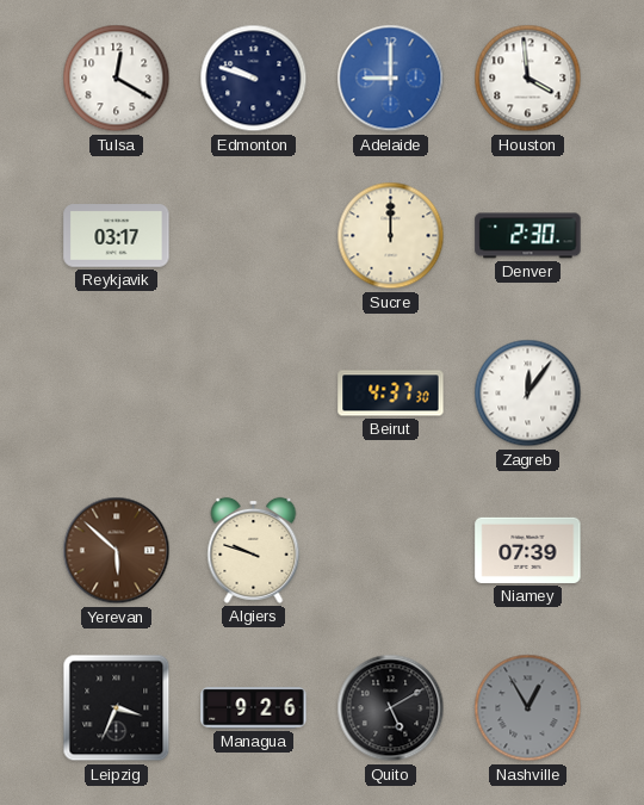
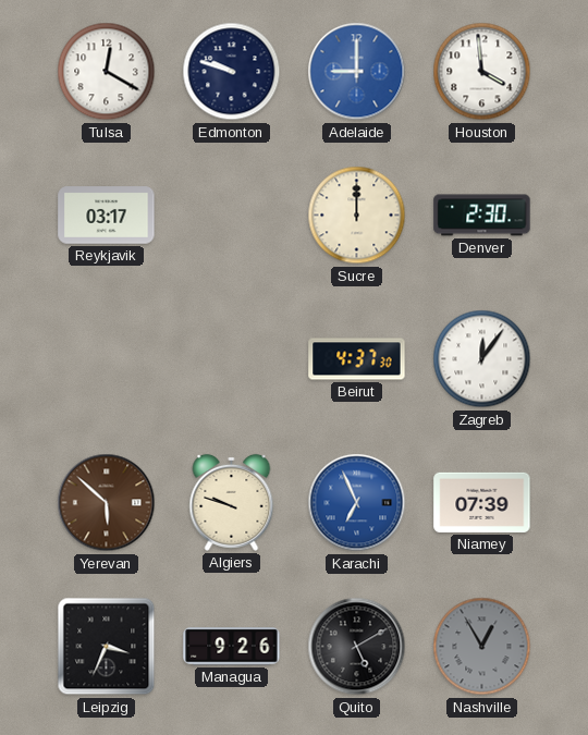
Karachi: none -> 6:56 (357, 503)
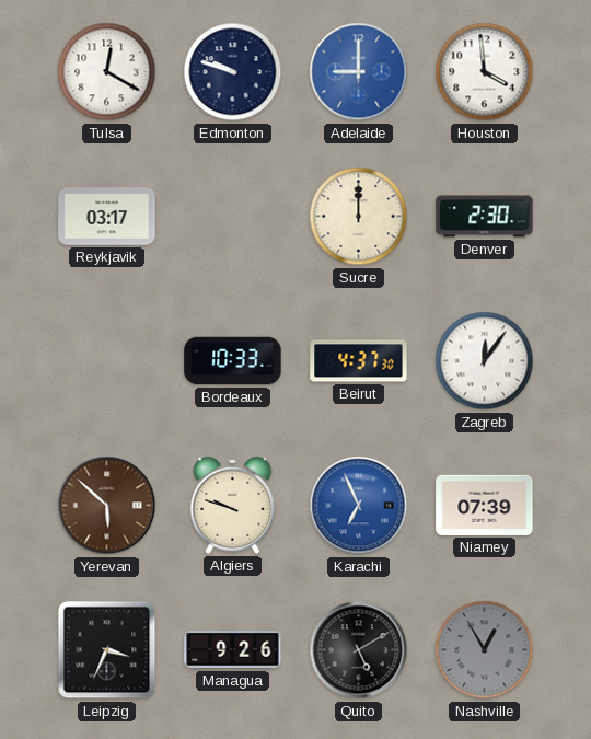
Bordeaux: none -> 10:33 (233, 361)
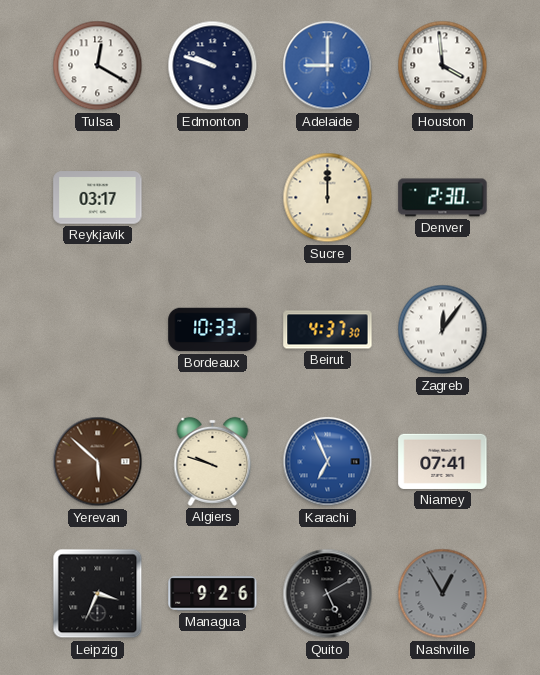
Niamey: 07:39 -> 07:41 (443, 461)
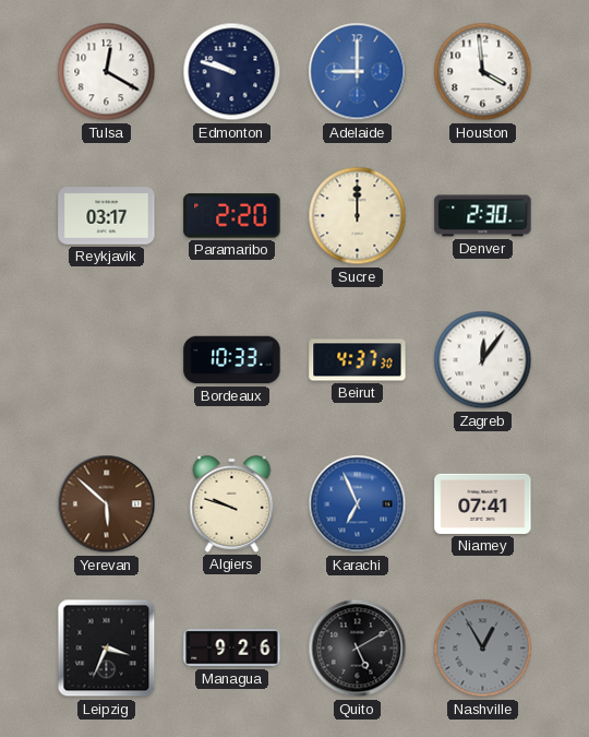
Paramaribo: none -> 2:20 (232, 216)
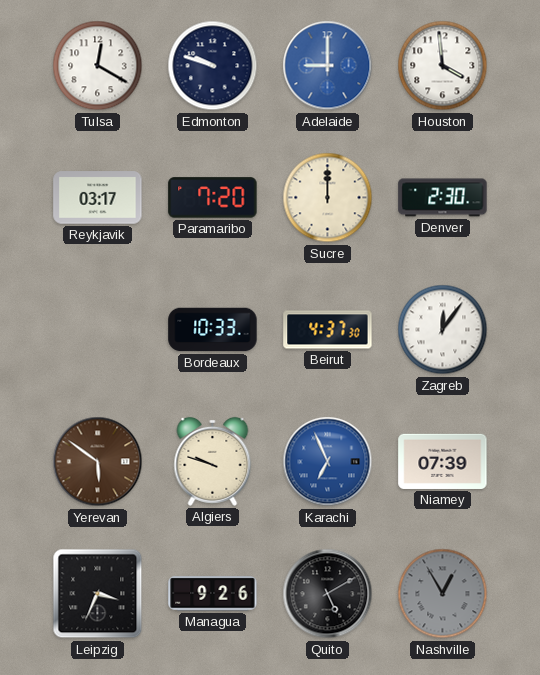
Paramaribo: 2:20 -> 7:20 (213, 198)
Yerevan: 5:52 -> 5:51 (98, 462)
Niamey: 07:41 -> 07:39 (443, 461)
